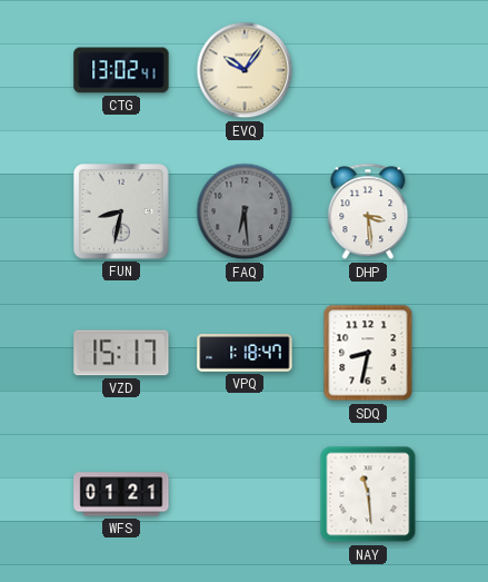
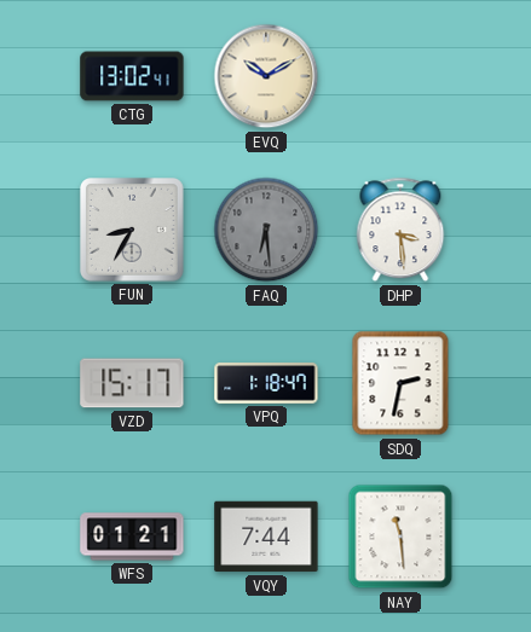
EVQ: 10:06 -> 10:10 (266, 76)
FUN: 8:32 -> 8:35 (133, 231)
SDQ: 8:32 -> 2:32 (400, 383)
VQY: none -> 7:44 (266, 537)
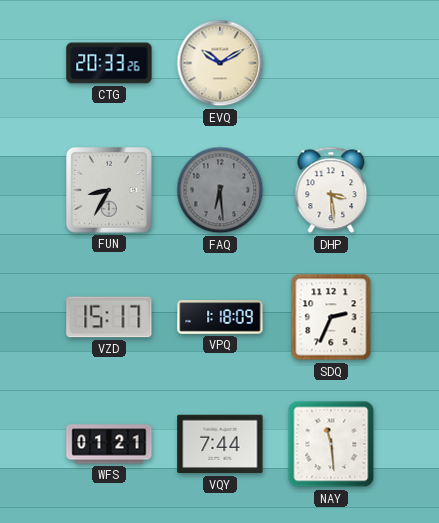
CTG: 13:02 -> 20:33 (109, 63)
VPQ: 1:18:47 -> 1:18:09 (220, 317)
SDQ: 2:32 -> 2:34 (331, 317)
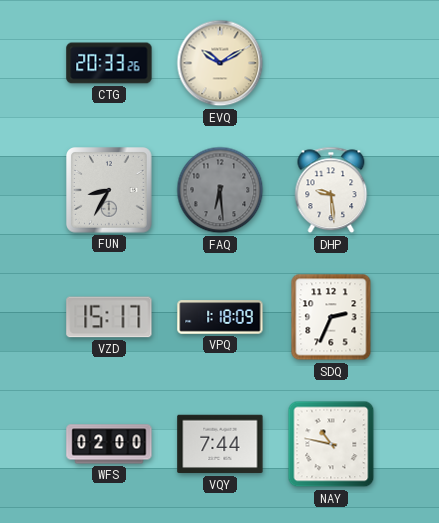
DHP: 3:29 -> 9:29 (331, 190)
WFS: 01:21 -> 02:00 (109, 444)
NAY: 11:29 -> 10:47 (331, 444)
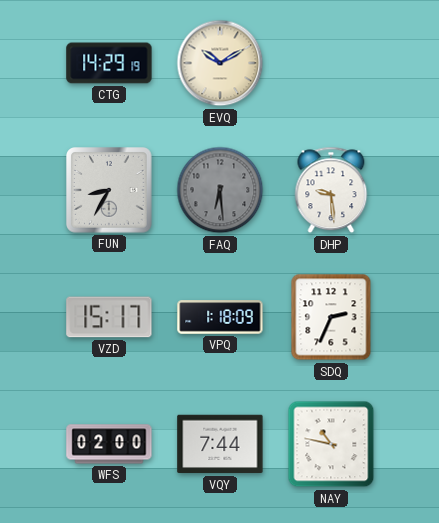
CTG: 20:33 -> 14:29 (109, 63)
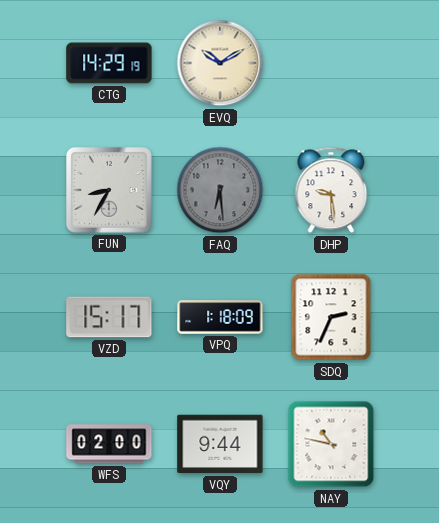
VQY: 7:44 -> 9:44 (220, 444)
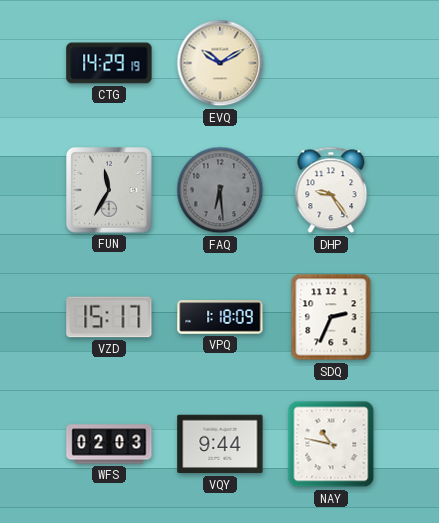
FUN: 8:35 -> 11:35 (110, 191)
DHP: 9:29 -> 9:24 (331, 190)
WFS: 02:00 -> 02:03 (109, 444)
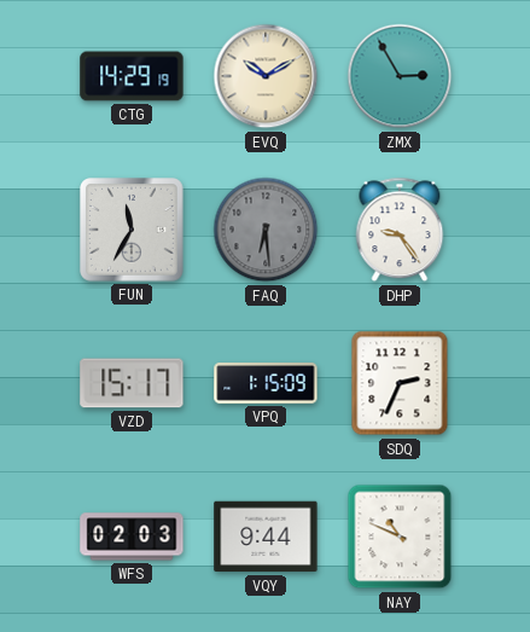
ZMX: none -> 2:55 (400, 76)
VPQ: 1:18 -> 1:15 (266, 383)
NAY: 10:47 -> 10:49 (400, 537)
